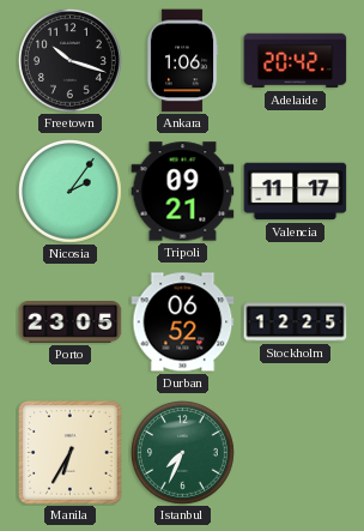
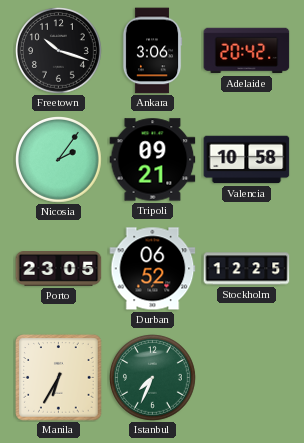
Ankara: 1:06 -> 3:06 (152, 51)
Valencia: 11:17 -> 10:58 (247, 160)
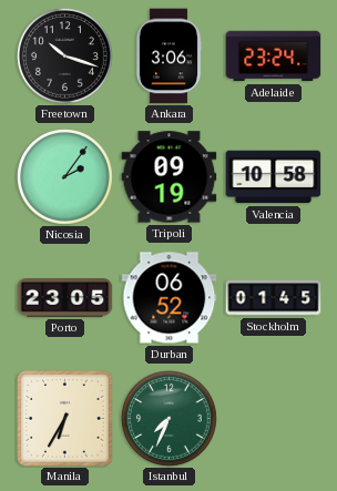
Adelaide: 20:42 -> 23:24 (274, 57)
Tripoli: 09:21 -> 09:19 (170, 177)
Stockholm: 12:25 -> 01:45 (274, 298)
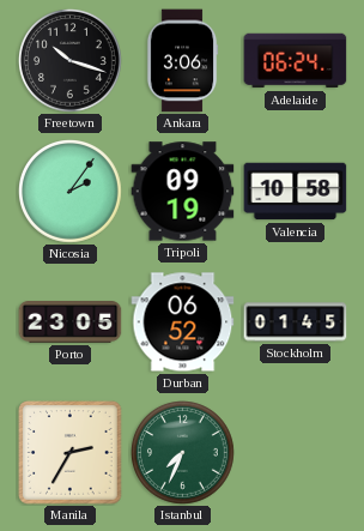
Adelaide: 23:24 -> 06:24 (296, 61)
Manila: 6:35 -> 2:35 (71, 453)
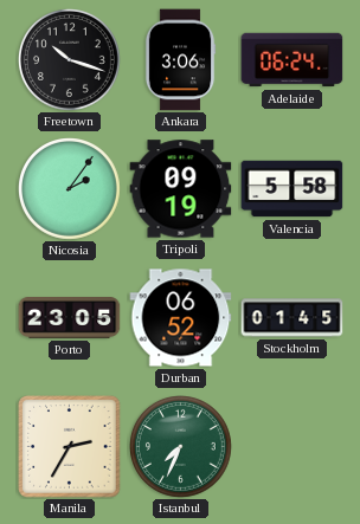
Valencia: 10:58 -> 5:58 (292, 189)
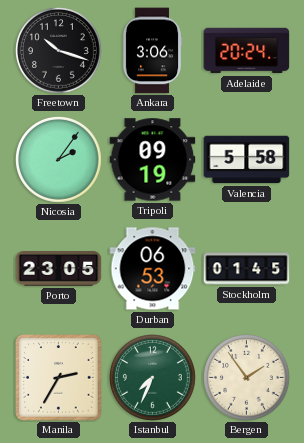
Adelaide: 06:24 -> 20:24 (247, 51)
Durban: 06:52 -> 06:53 (153, 269)
Bergen: none -> 1:54 (247, 378)
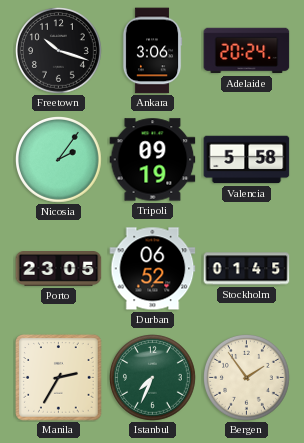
Durban: 06:53 -> 06:52 (153, 269)
